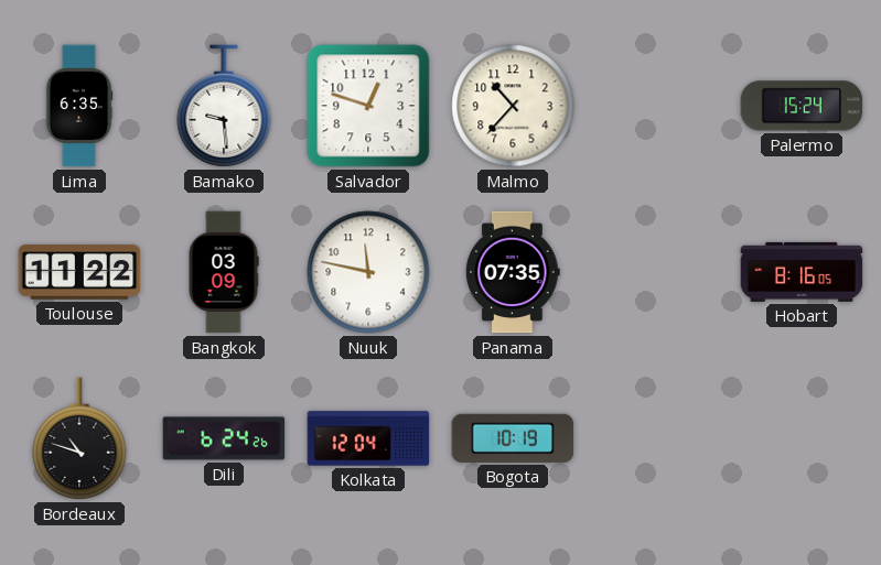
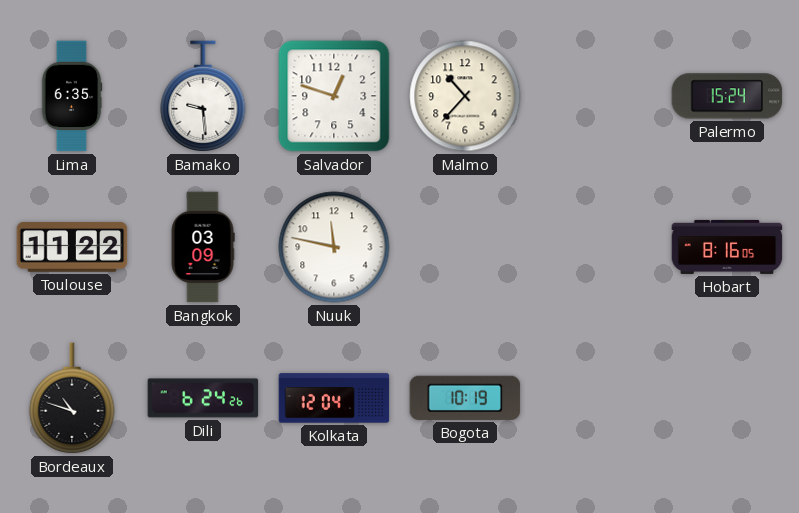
Panama: 07:35 -> none (513, 272)
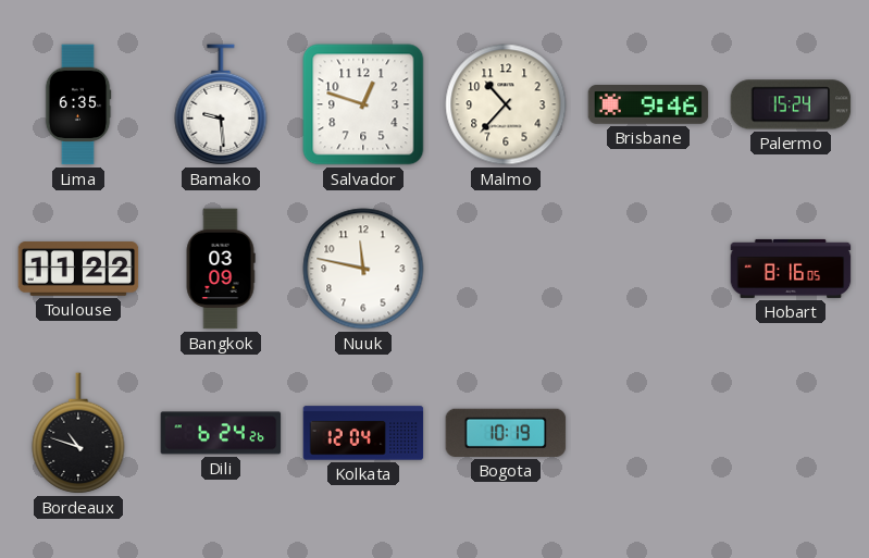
Brisbane: none -> 9:46 (648, 106)
